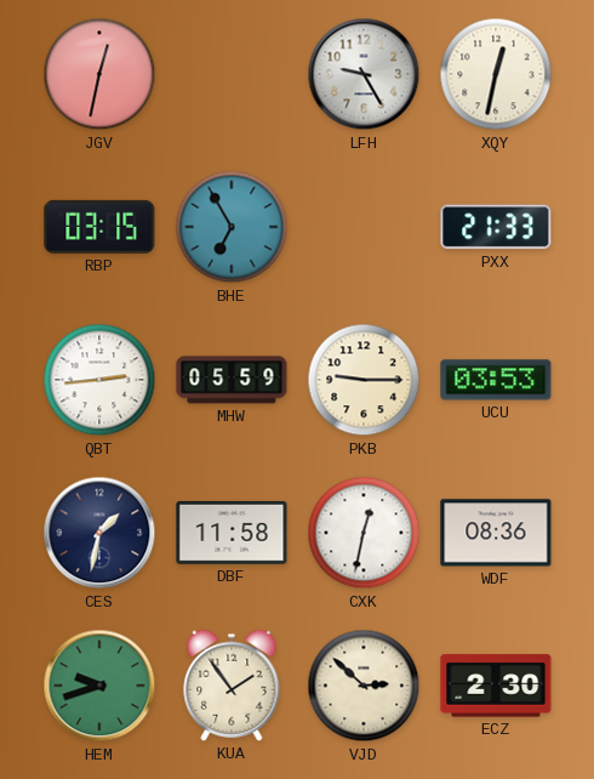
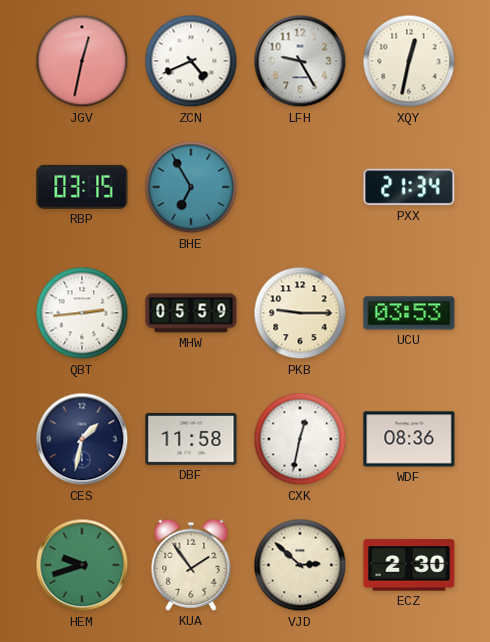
ZCN: none -> 4:41 (191, 61)
PXX: 21:33 -> 21:34 (409, 187)
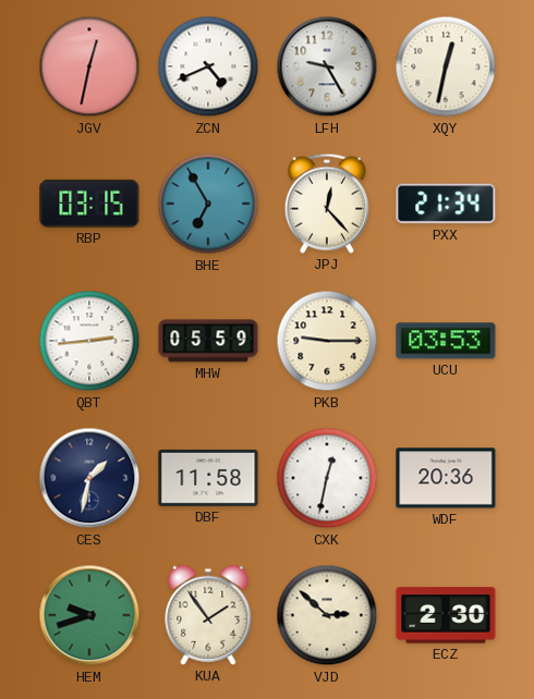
JPJ: none -> 12:23 (327, 204)
WDF: 08:36 -> 20:36 (446, 478)
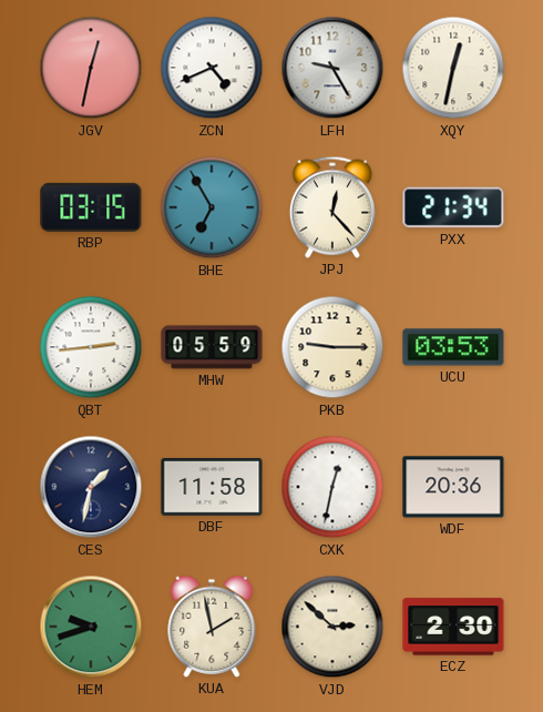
KUA: 1:54 -> 1:58 (212, 627)
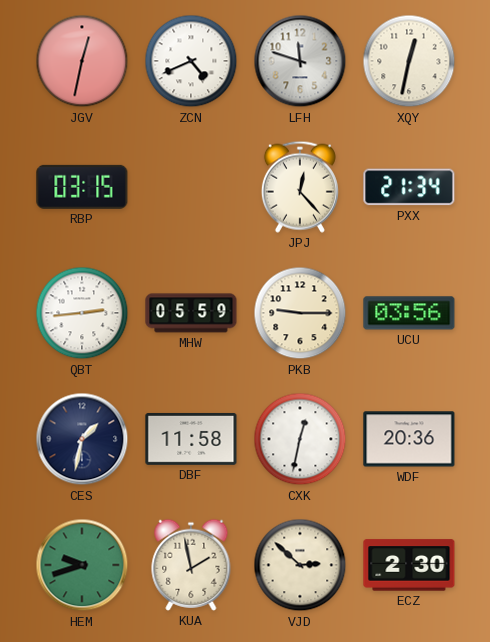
LFH: 9:25 -> 11:48 (300, 61)
BHE: 6:55 -> none (212, 207)
UCU: 03:53 -> 03:56 (409, 313)
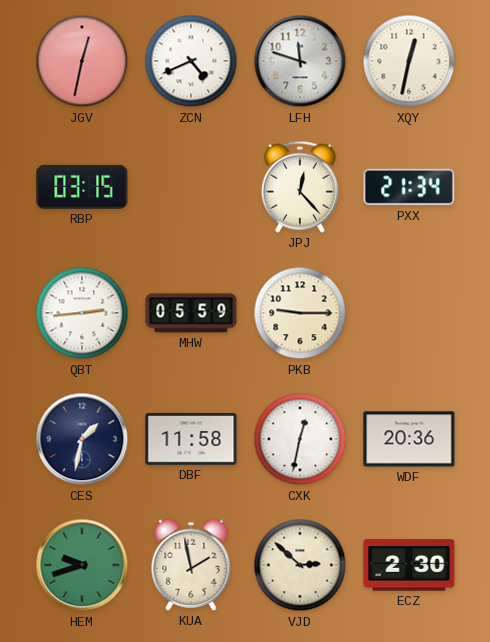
UCU: 03:56 -> none (409, 313)
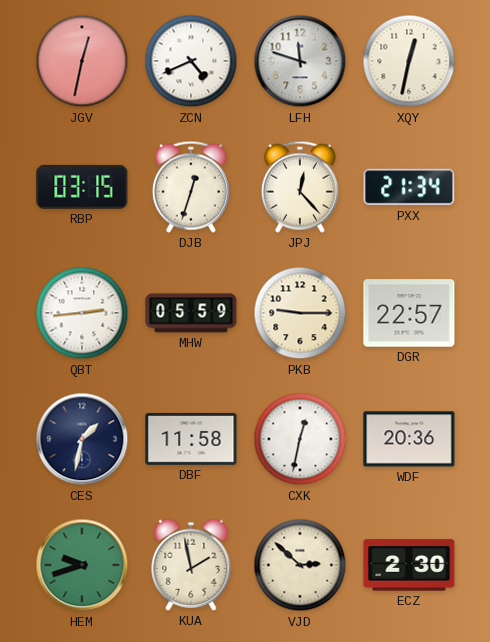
DJB: none -> 12:33 (191, 187)
DGR: none -> 22:57 (409, 313)
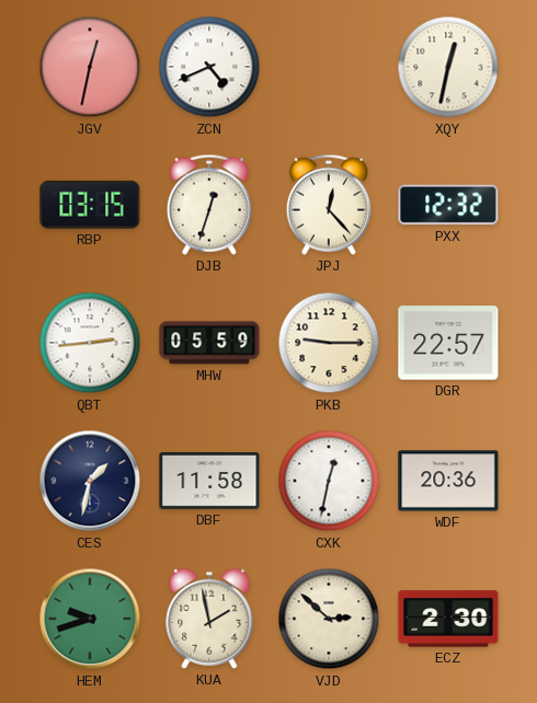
LFH: 11:48 -> none (300, 61)
PXX: 21:34 -> 12:32 (448, 205)
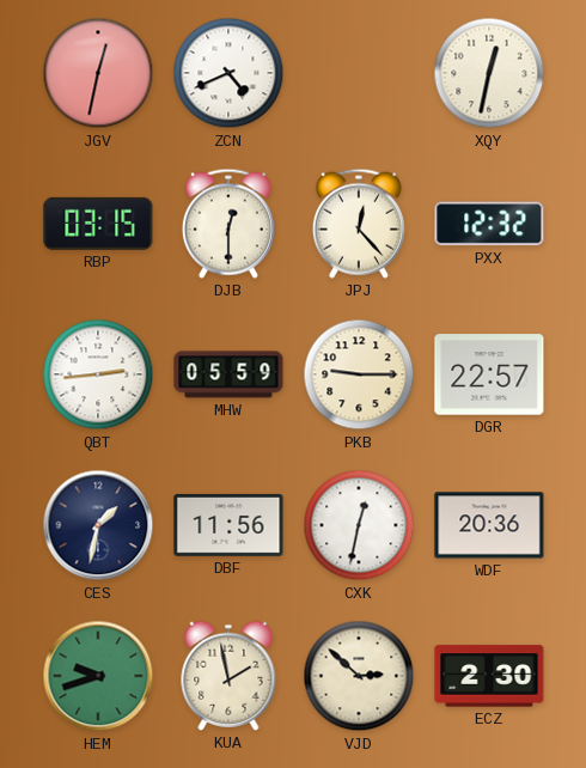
DJB: 12:33 -> 12:30 (228, 224)
DBF: 11:58 -> 11:56 (228, 525)
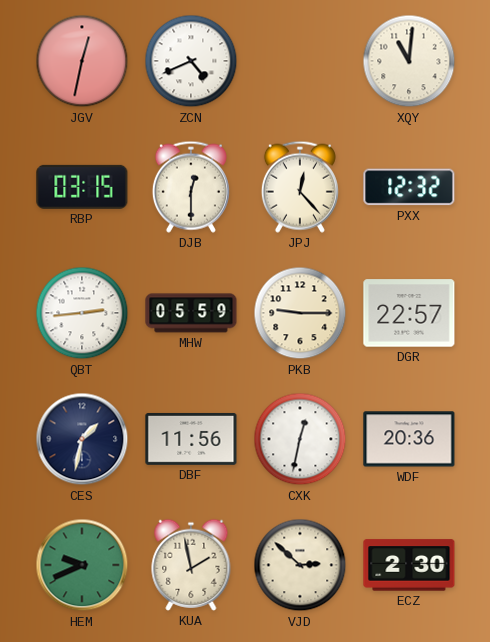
XQY: 12:32 -> 11:01 (409, 61)
HEM: 9:42 -> 9:41 (82, 565)
